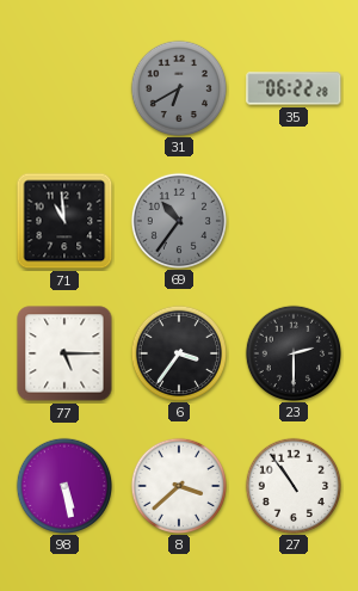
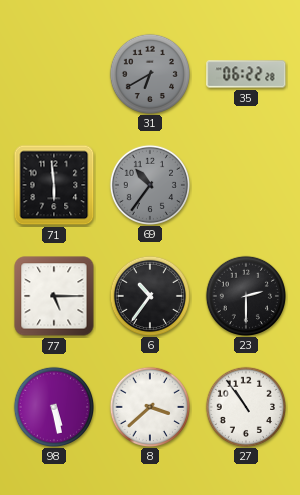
71: 10:59 -> 5:59 (54, 185)
6: 3:36 -> 10:36 (149, 295)
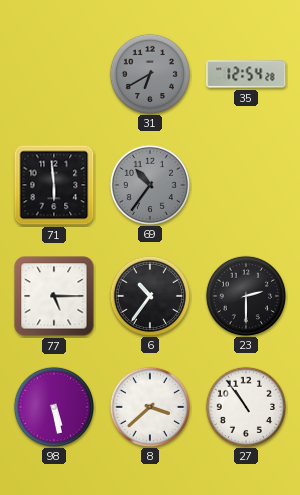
35: 06:22 -> 12:54 (246, 74)
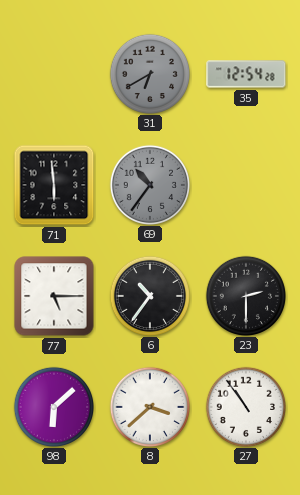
98: 5:28 -> 6:08 (53, 406)
